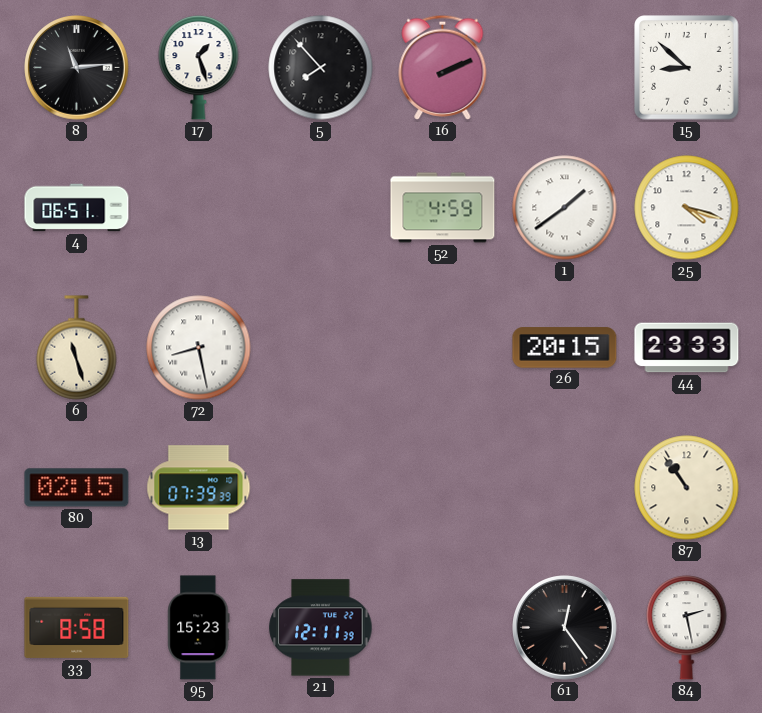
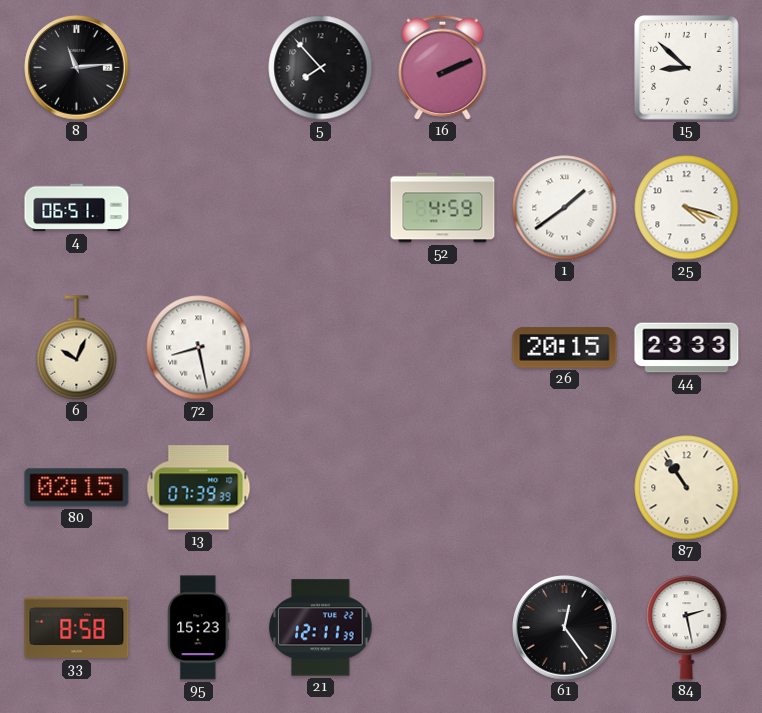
17: 1:27 -> none (199, 67)
6: 11:27 -> 10:04 (77, 348)
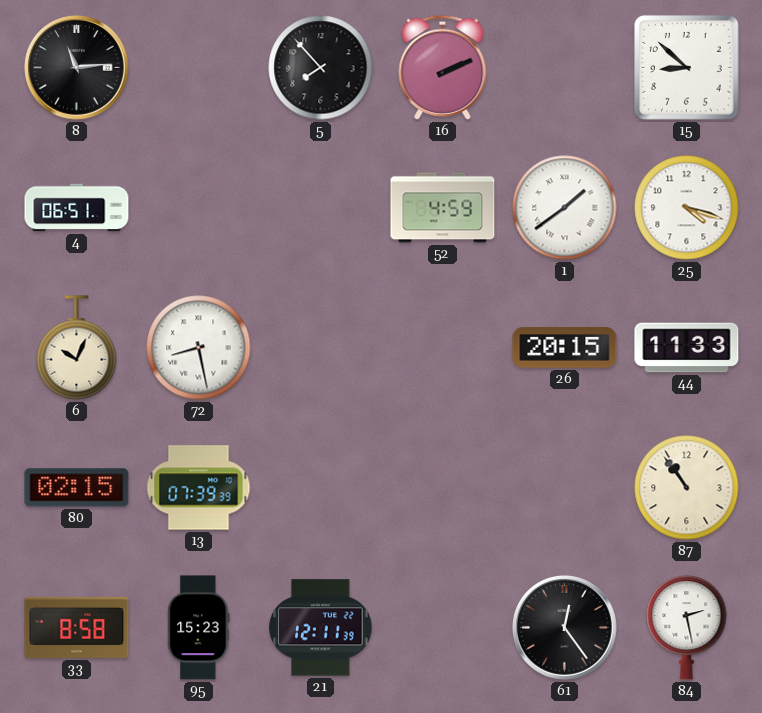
44: 23:33 -> 11:33 (687, 348)
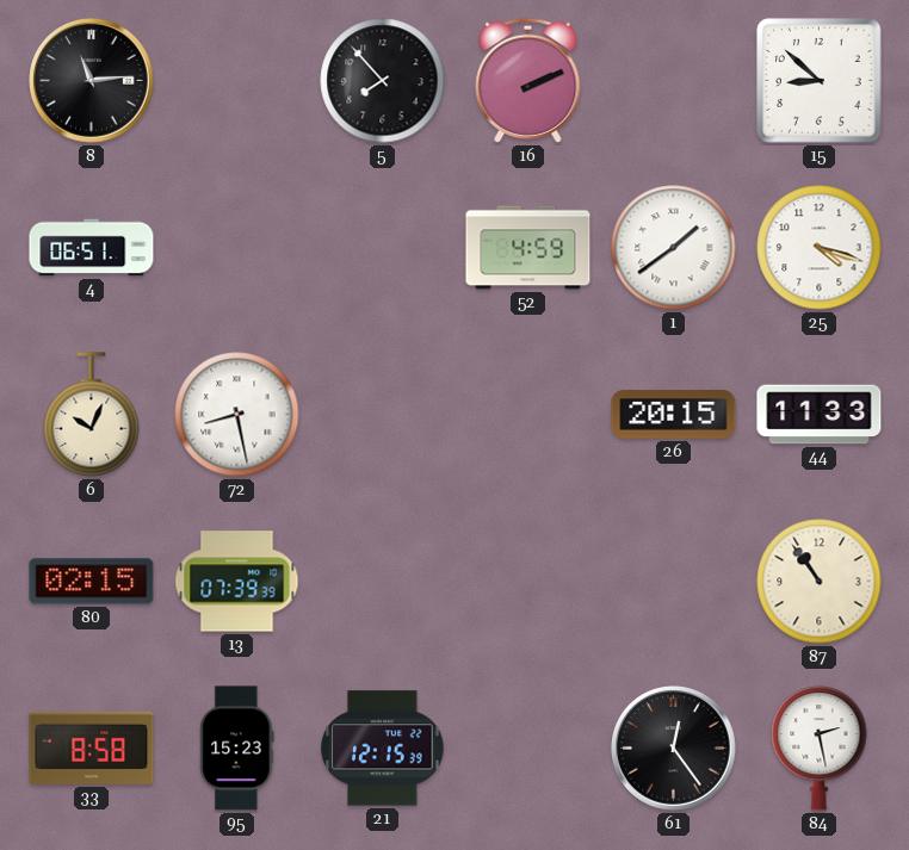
21: 12:11 -> 12:15 (383, 749)
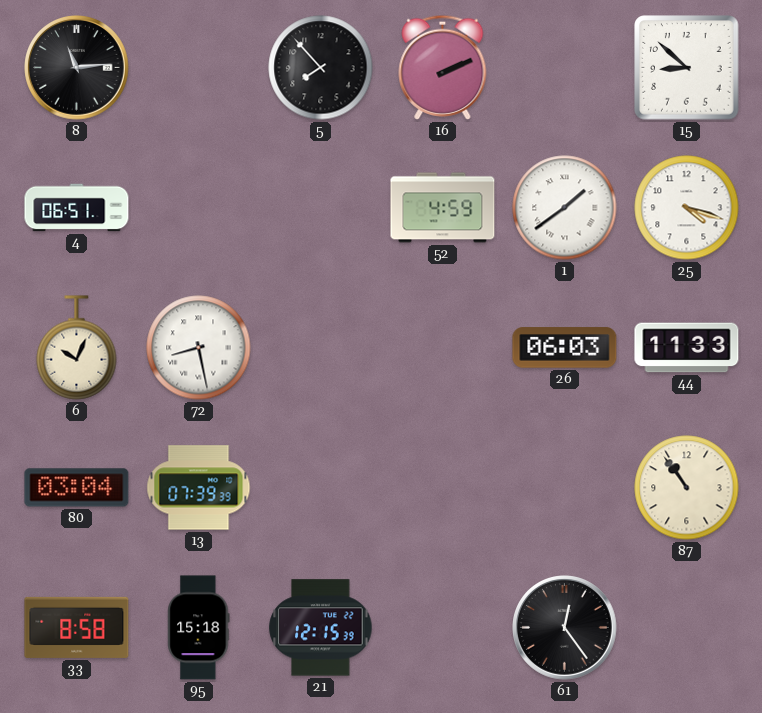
26: 20:15 -> 06:03 (565, 348)
80: 02:15 -> 03:04 (77, 488)
95: 15:23 -> 15:18 (199, 628)
84: 2:28 -> none (820, 747)
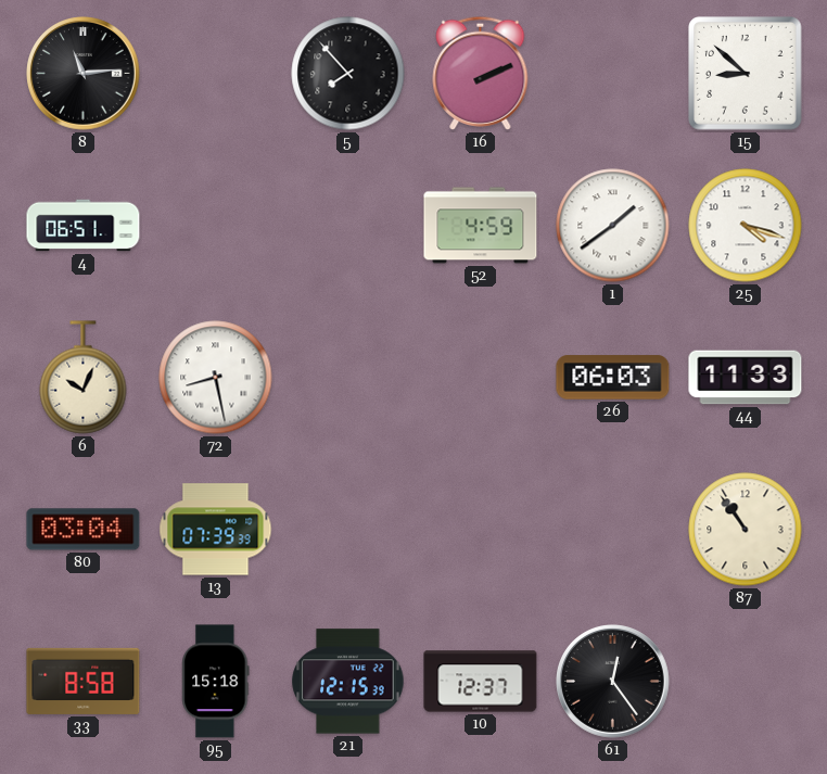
10: none -> 12:37 (481, 682)
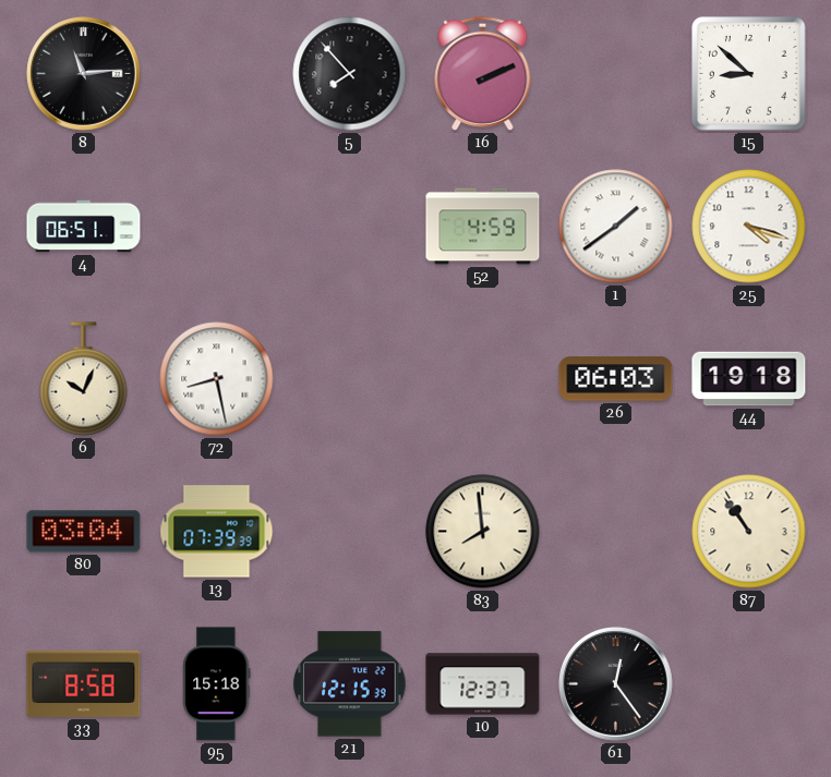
44: 11:33 -> 19:18 (749, 379)
83: none -> 7:59 (483, 532)
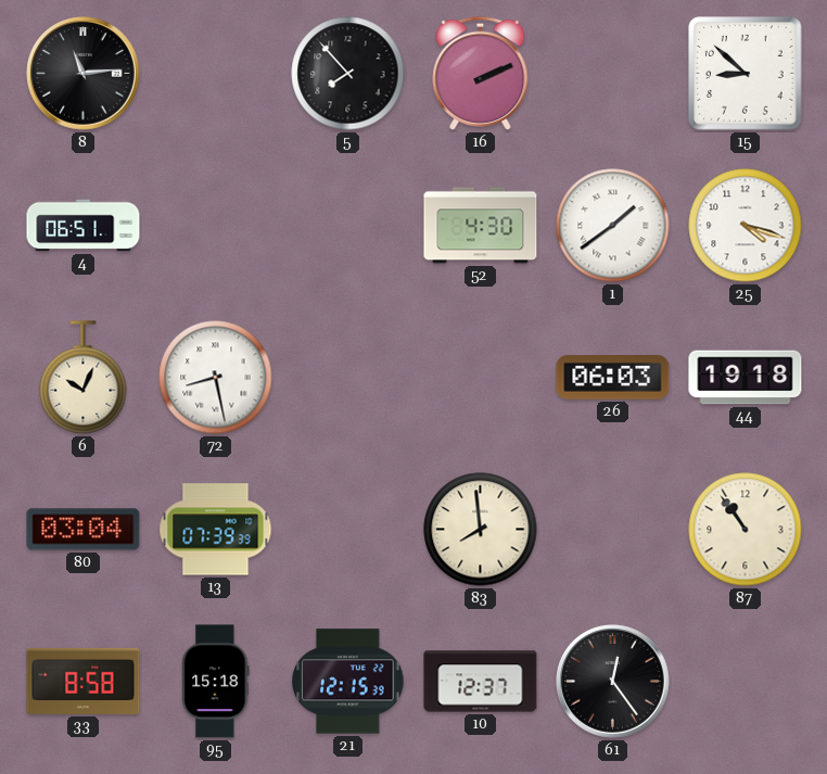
52: 4:59 -> 4:30 (481, 226)
